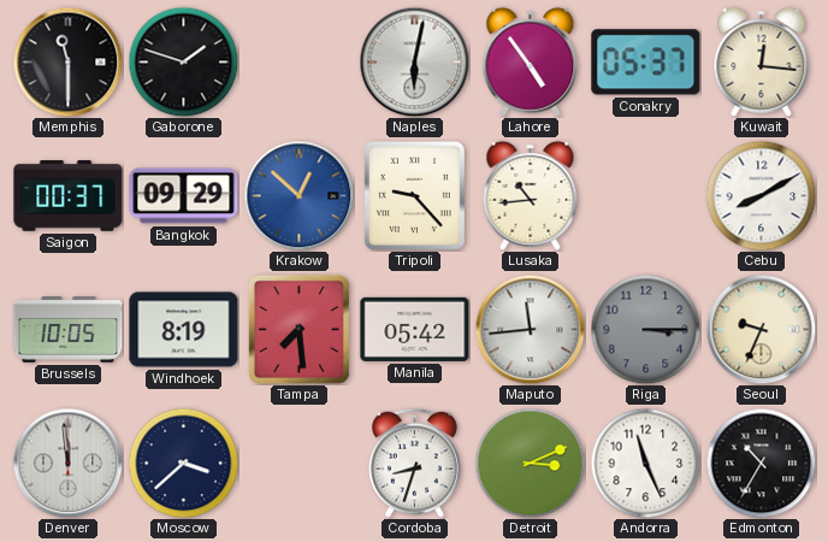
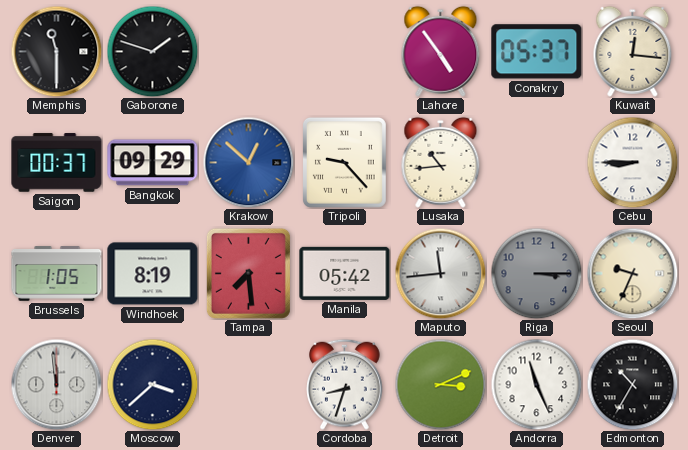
Naples: 6:02 -> none (414, 61)
Cebu: 8:10 -> 8:45 (632, 162)
Brussels: 10:05 -> 1:05 (57, 274)
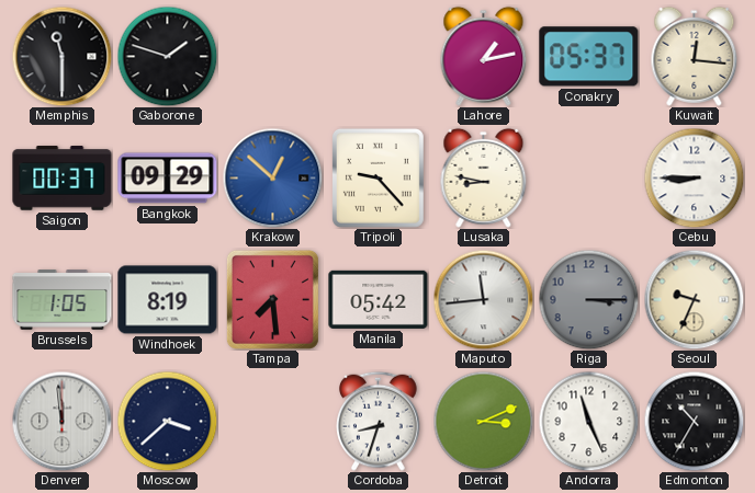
Lahore: 4:54 -> 1:13 (484, 56)
Lusaka: 10:44 -> 8:47 (484, 177)
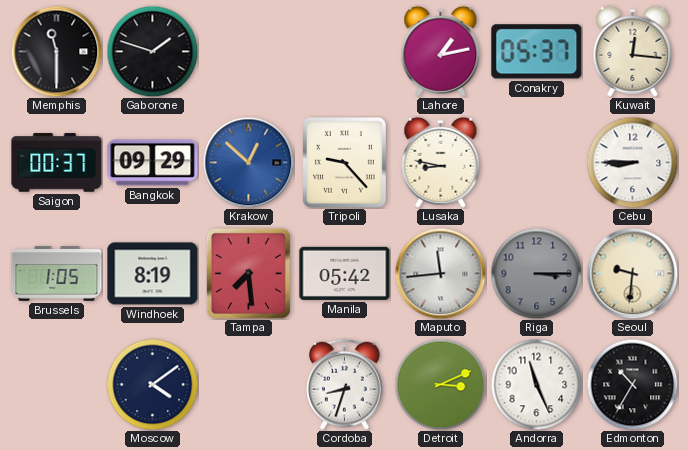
Seoul: 9:34 -> 9:31 (632, 273)
Denver: 11:59 -> none (61, 421)
Moscow: 3:38 -> 4:09 (152, 384)
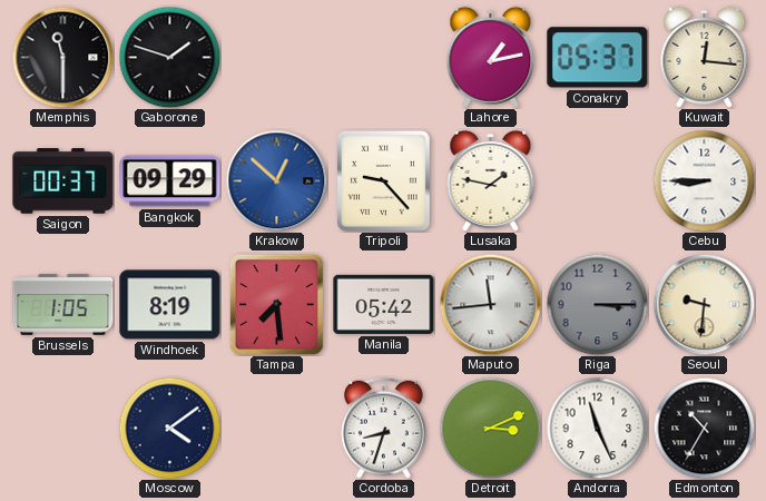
Lusaka: 8:47 -> 1:47 (491, 180)
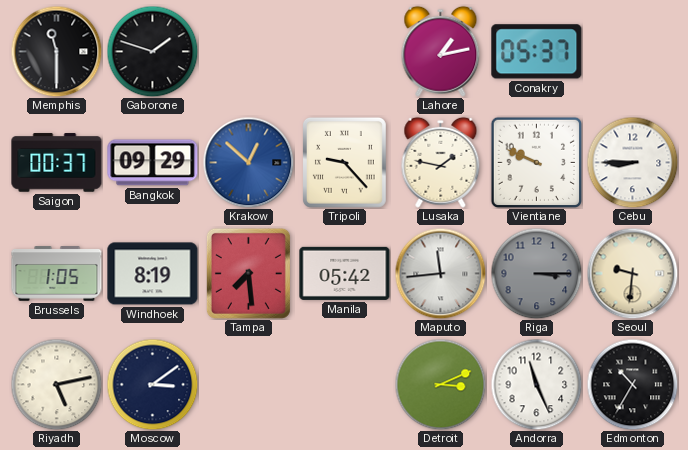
Kuwait: 12:16 -> none (705, 57)
Vientiane: none -> 9:49 (536, 162)
Riyadh: none -> 5:13 (56, 384)
Moscow: 4:09 -> 3:09 (152, 384)
Cordoba: 8:33 -> none (384, 428)
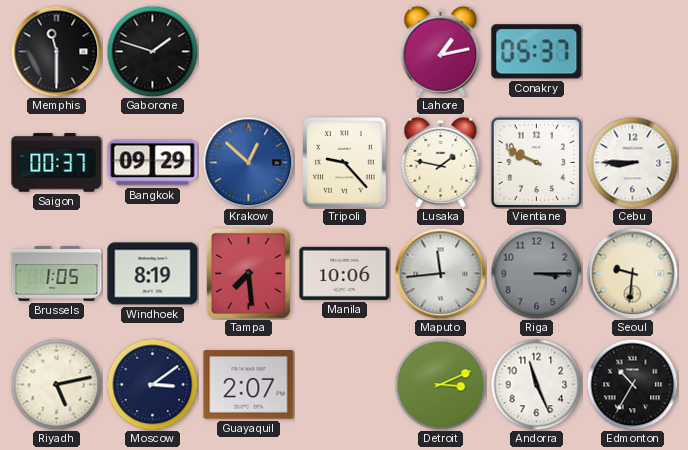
Manila: 05:42 -> 10:06 (345, 273)
Guayaquil: none -> 2:07 (249, 385)
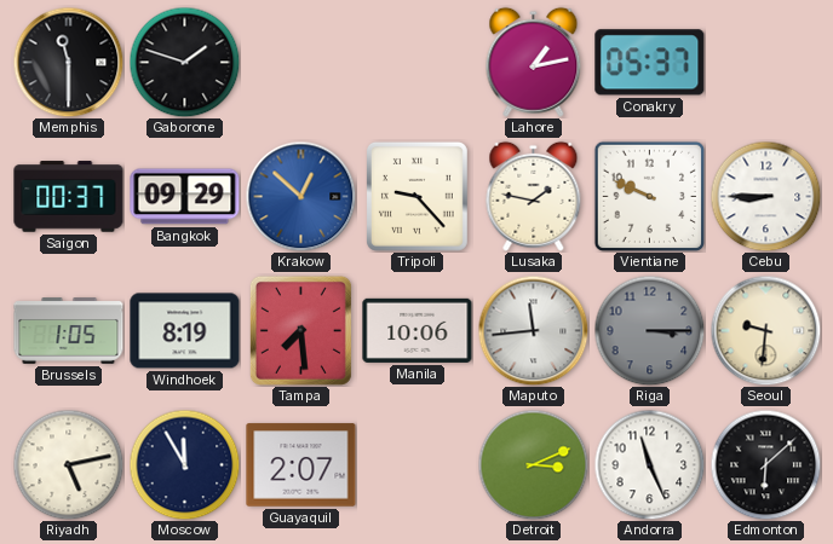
Moscow: 3:09 -> 11:55 (184, 464)
Edmonton: 10:35 -> 6:08 (765, 464)
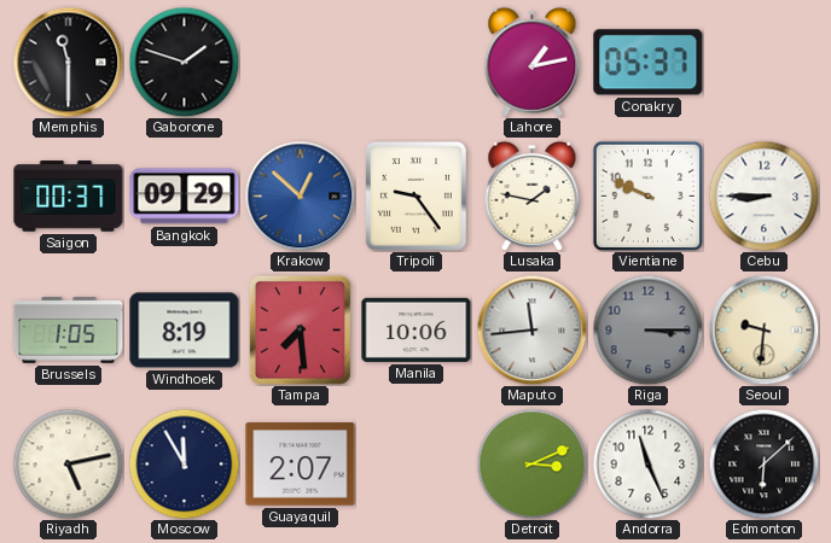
Tripoli: 9:23 -> 9:24 (415, 195)
